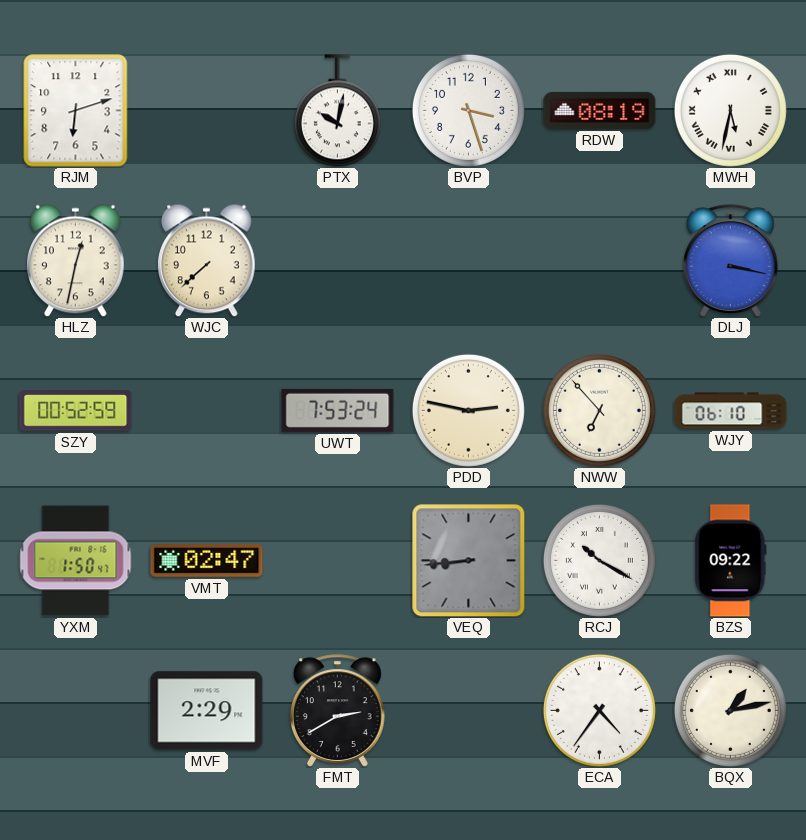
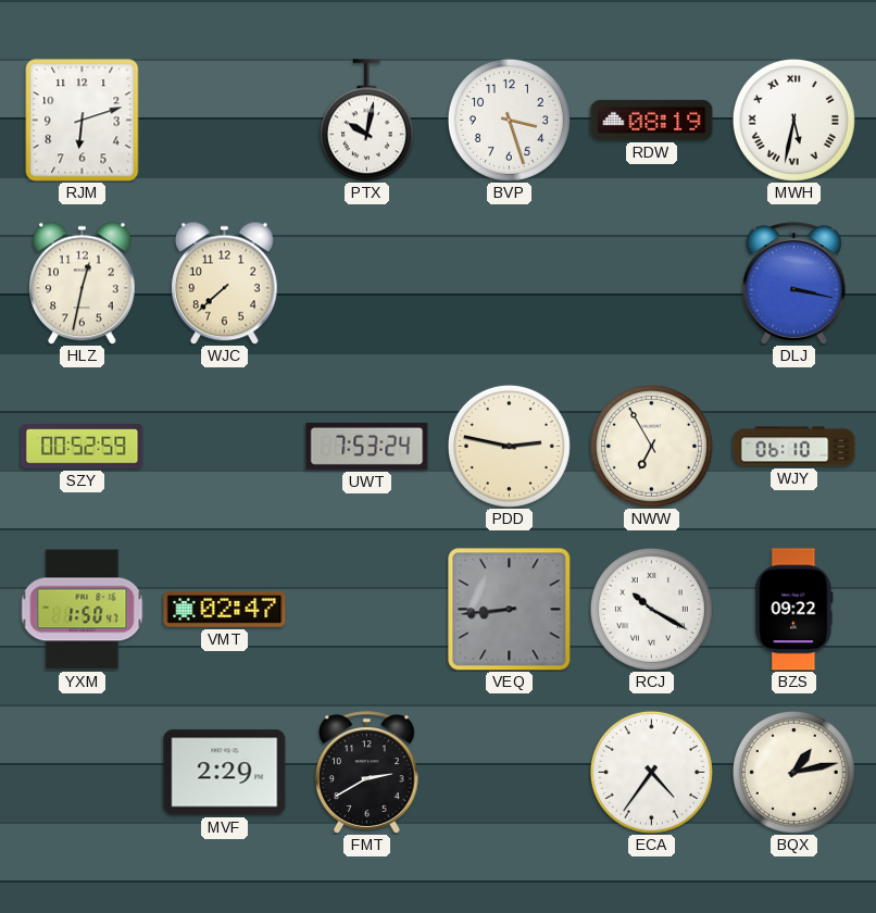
NWW: 6:53 -> 6:55 (651, 446)
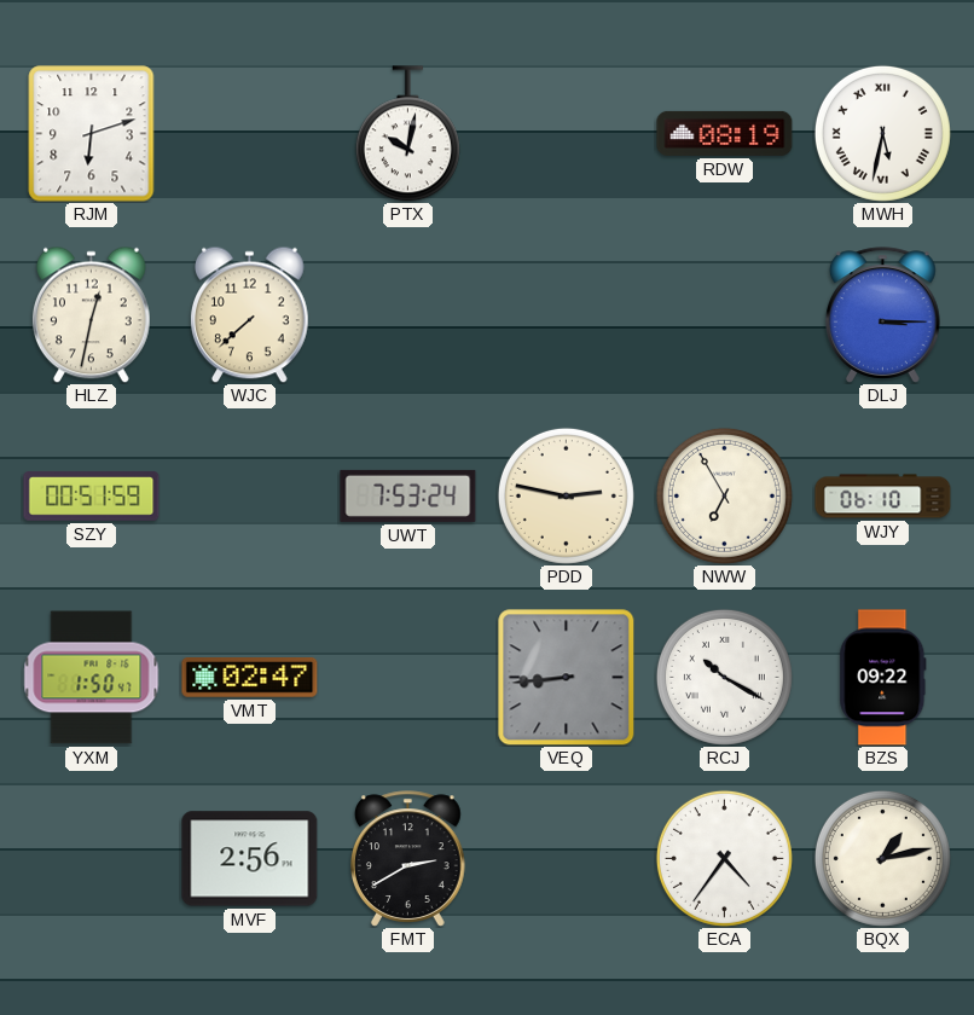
BVP: 3:27 -> none (509, 120)
DLJ: 3:17 -> 3:15 (883, 315)
SZY: 00:52 -> 00:51 (92, 497)
MVF: 2:29 -> 2:56 (250, 859)
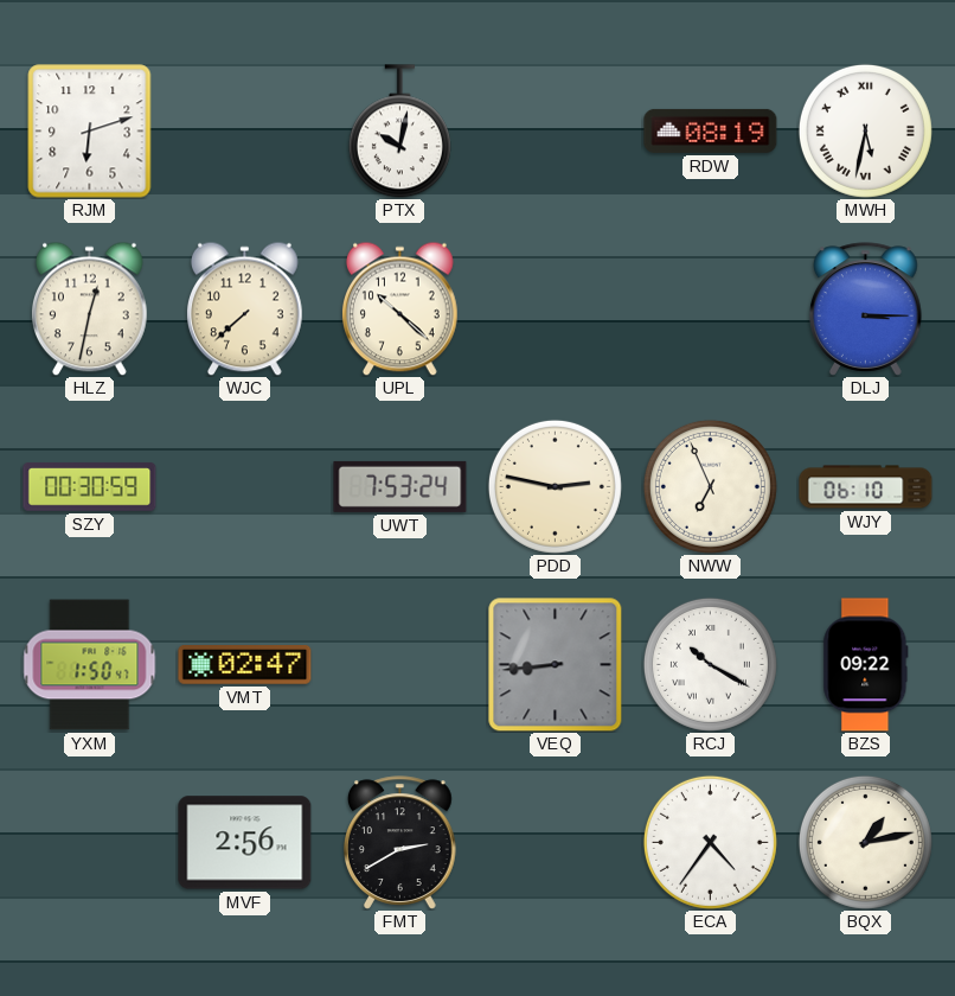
UPL: none -> 10:22 (400, 308)
SZY: 00:51 -> 00:30 (90, 487)
NWW: 6:55 -> 6:56 (710, 486)
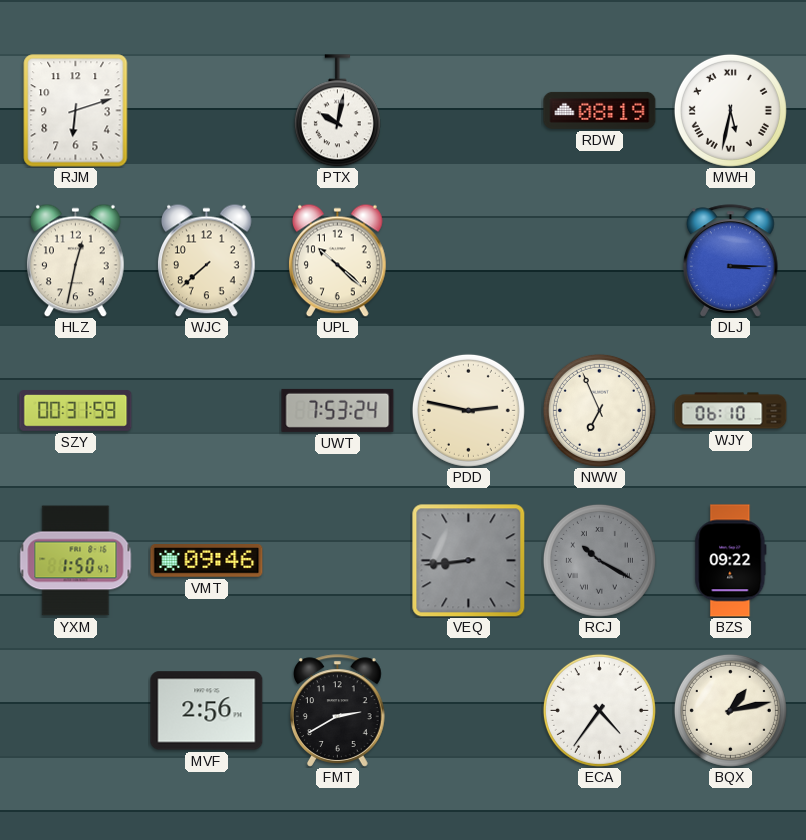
SZY: 00:30 -> 00:31 (76, 411)
VMT: 02:47 -> 09:46 (207, 561)
RCJ dial: white -> grey (599, 560)
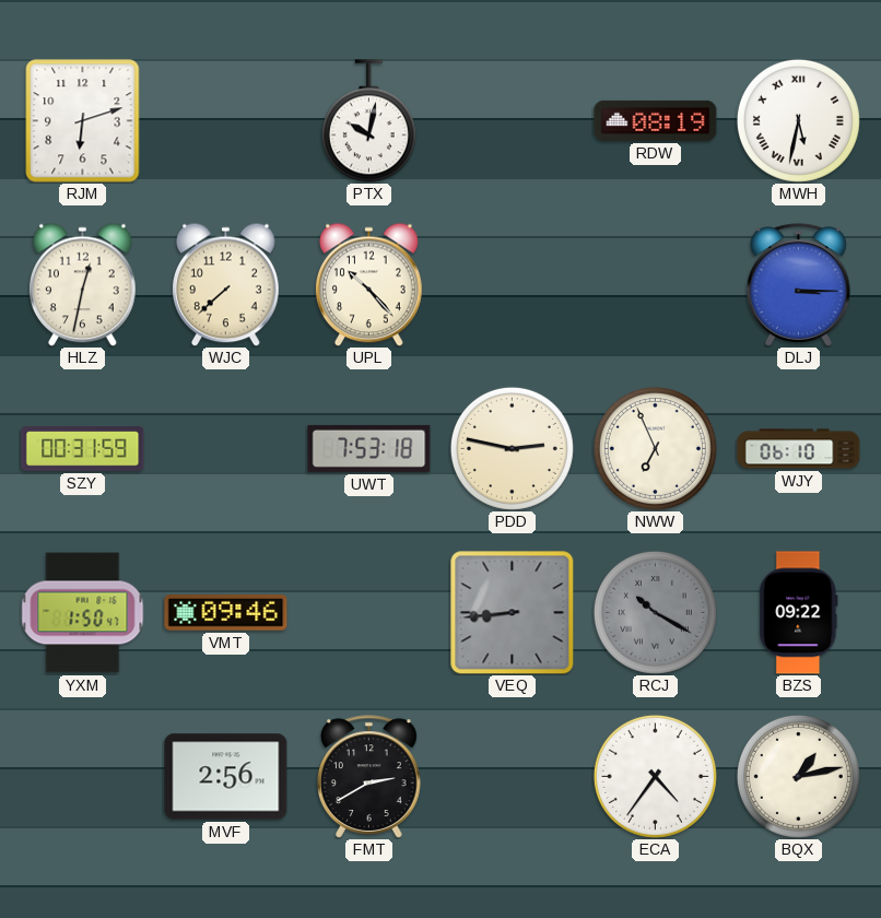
UPL: 10:22 -> 10:23 (369, 284)
UWT: 7:53:24 -> 7:53:18 (369, 448)
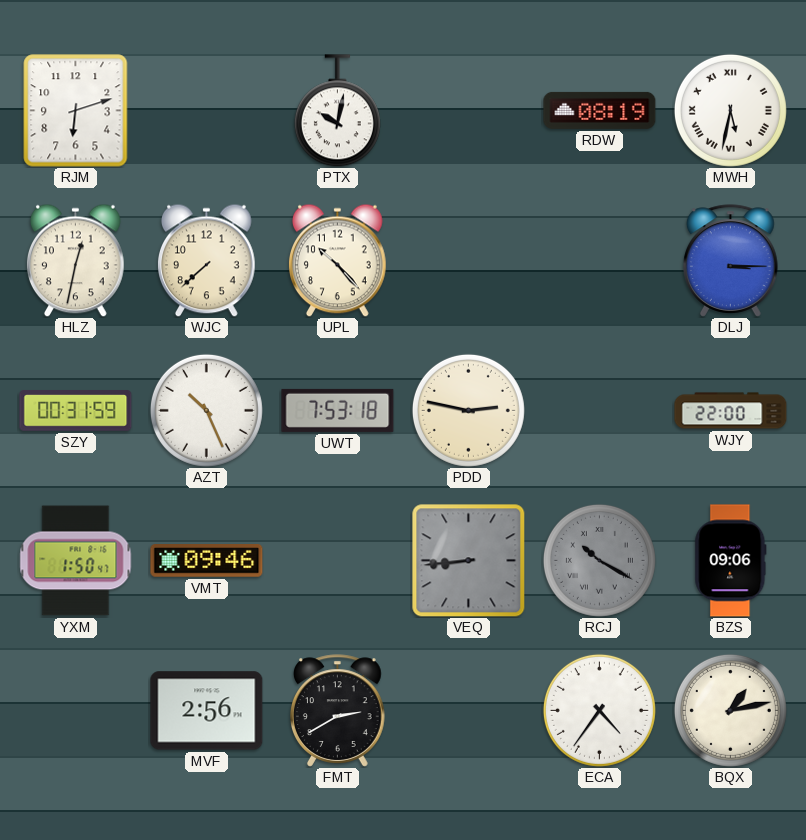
AZT: none -> 10:26 (206, 410)
NWW: 6:56 -> none (655, 448)
WJY: 06:10 -> 22:00 (731, 411)
BZS: 09:22 -> 09:06 (731, 561)
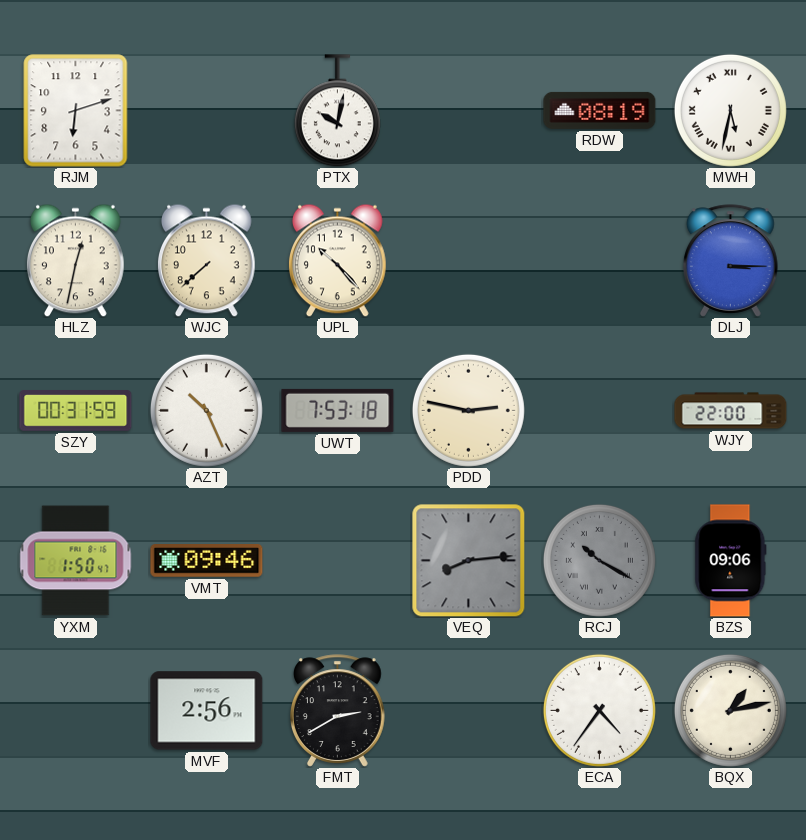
VEQ: 8:44 -> 8:14 (469, 561)
